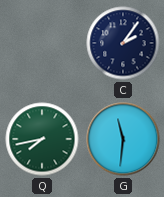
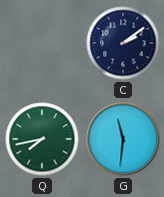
C: 2:06 -> 2:09 (123, 43)
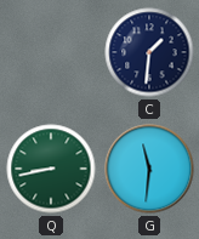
C: 2:09 -> 1:31 (149, 52)
Q: 7:43 -> 8:43 (51, 169)
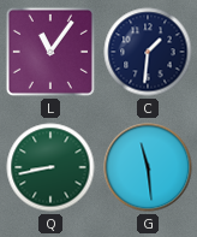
L: none -> 11:06 (50, 52)
G: 11:31 -> 11:29 (148, 167)
